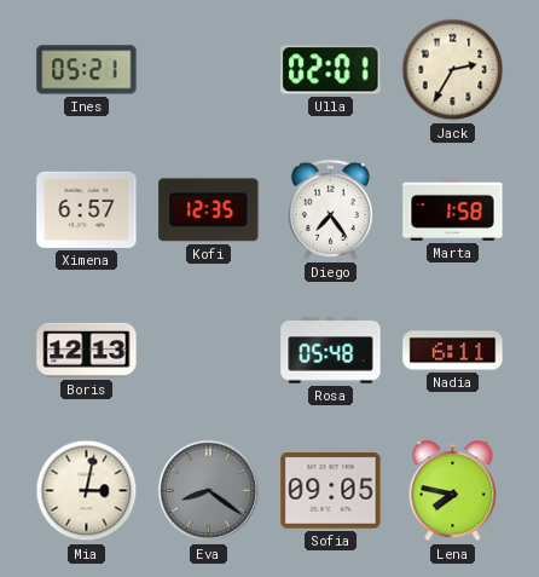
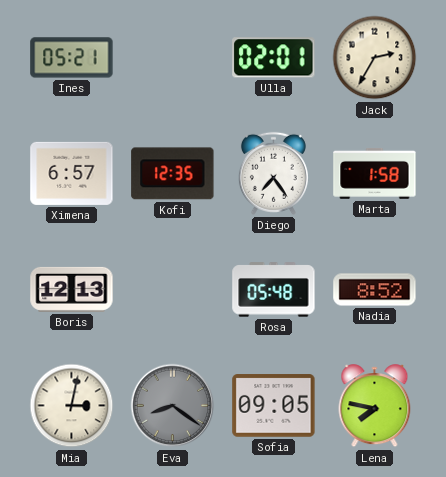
Nadia: 6:11 -> 8:52 (375, 290)
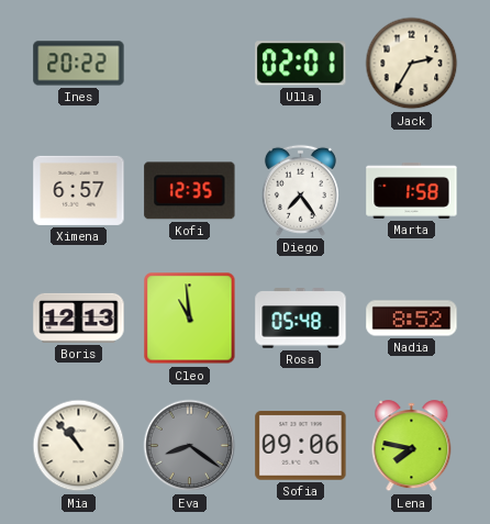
Ines: 05:21 -> 20:22 (79, 64)
Cleo: none -> 10:59 (190, 319)
Mia: 3:02 -> 10:53 (79, 446)
Sofia: 09:05 -> 09:06 (301, 446)
